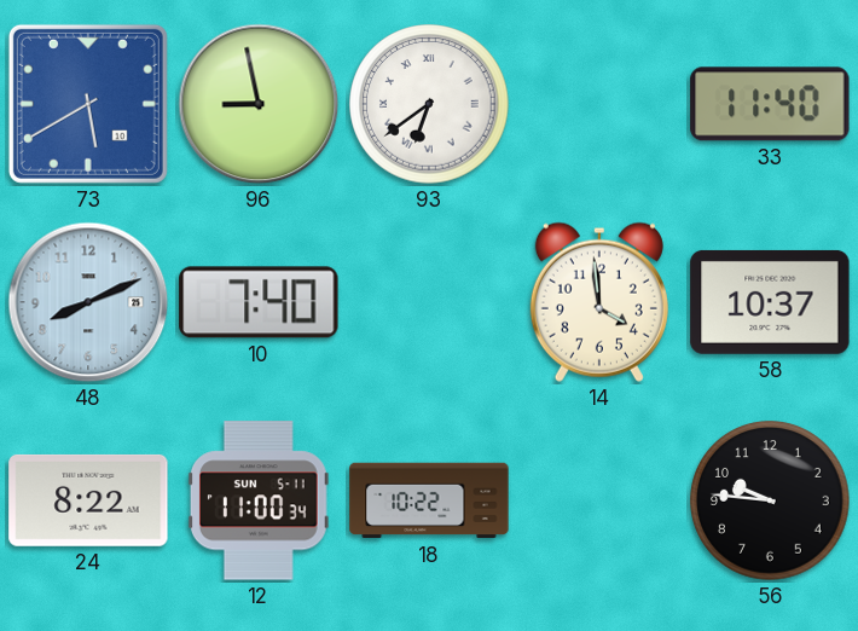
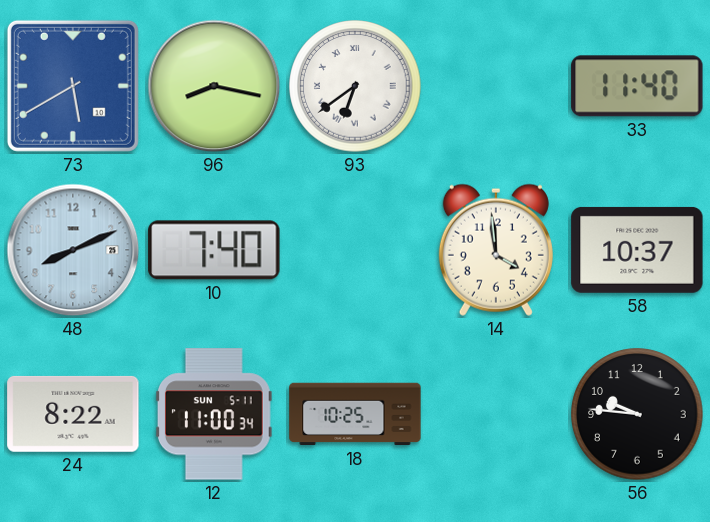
96: 8:58 -> 8:17 (214, 86)
18: 10:22 -> 10:25 (355, 414)
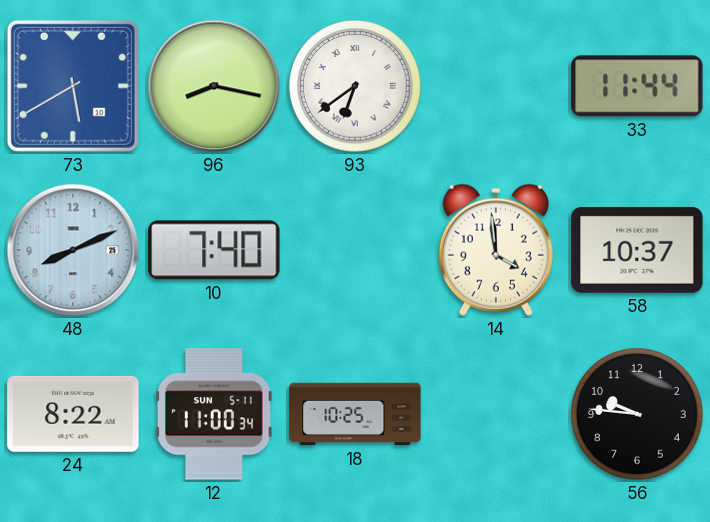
33: 11:40 -> 11:44 (637, 86)
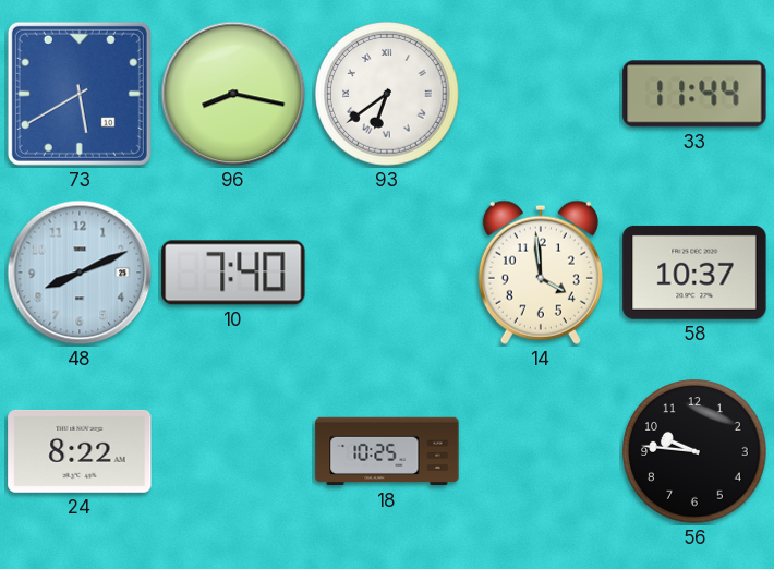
12: 11:00 -> none (214, 414)
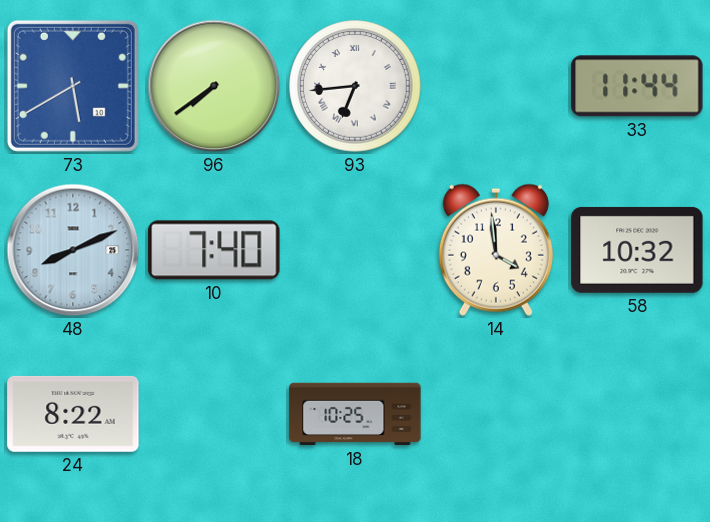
96: 8:17 -> 7:39 (214, 86)
93: 6:39 -> 6:44 (355, 86)
58: 10:37 -> 10:32 (637, 250)
56: 9:46 -> none (694, 451)
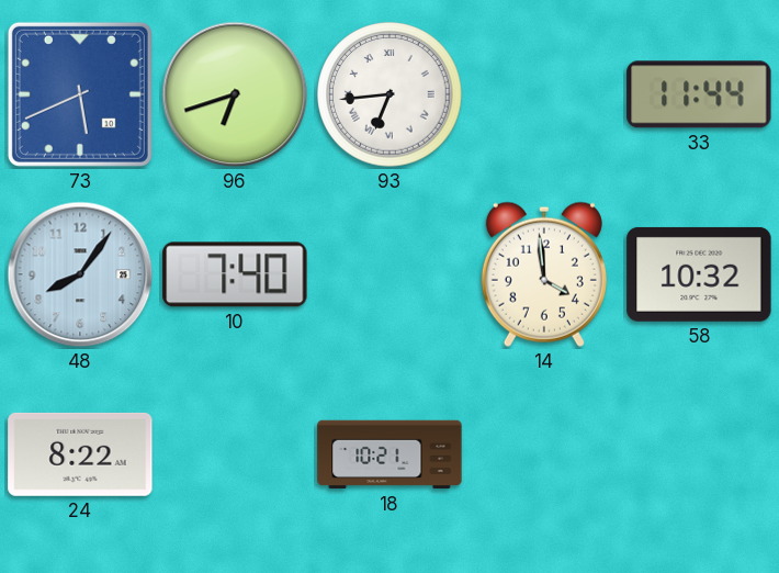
73: 5:40 -> 5:41 (80, 94)
96: 7:39 -> 6:42 (235, 94)
48: 8:11 -> 8:06 (80, 274)
18: 10:25 -> 10:21 (390, 454)
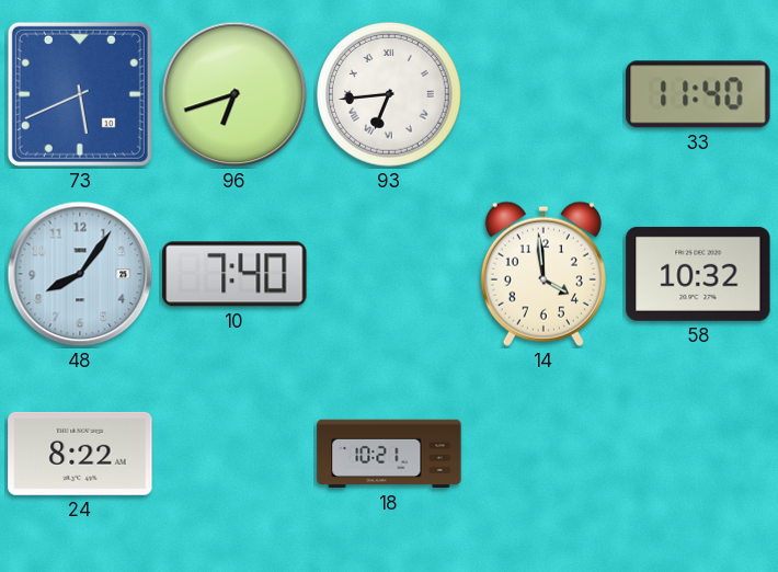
33: 11:44 -> 11:40 (698, 94)
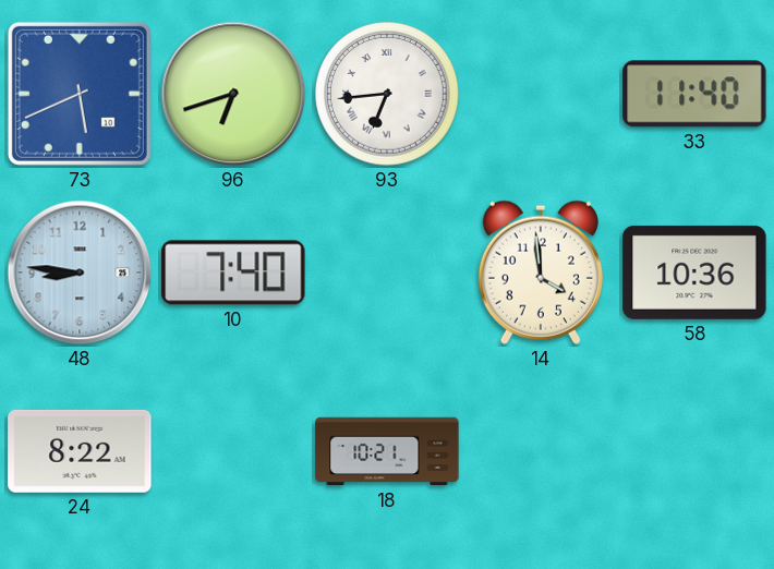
48: 8:06 -> 8:46 (80, 273)
58: 10:32 -> 10:36 (694, 273)
